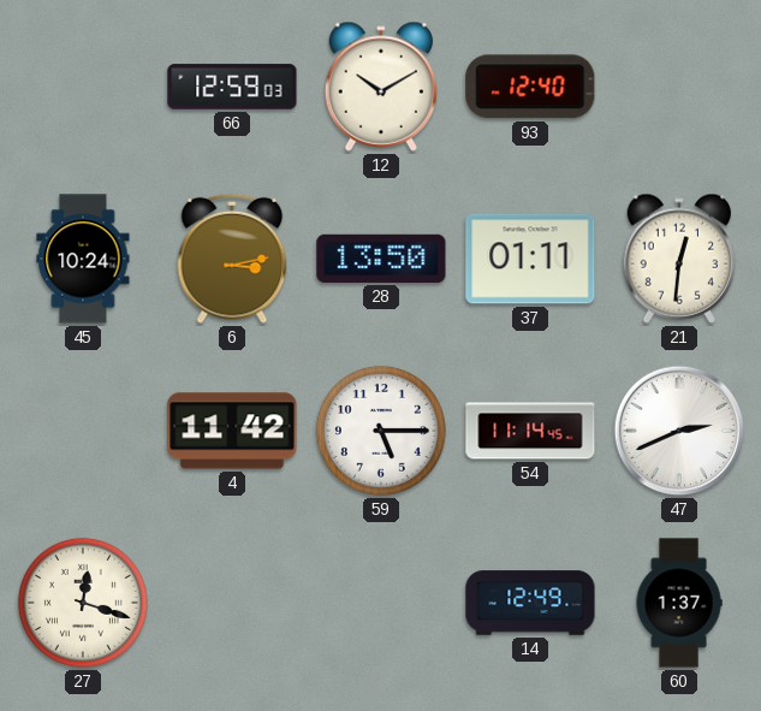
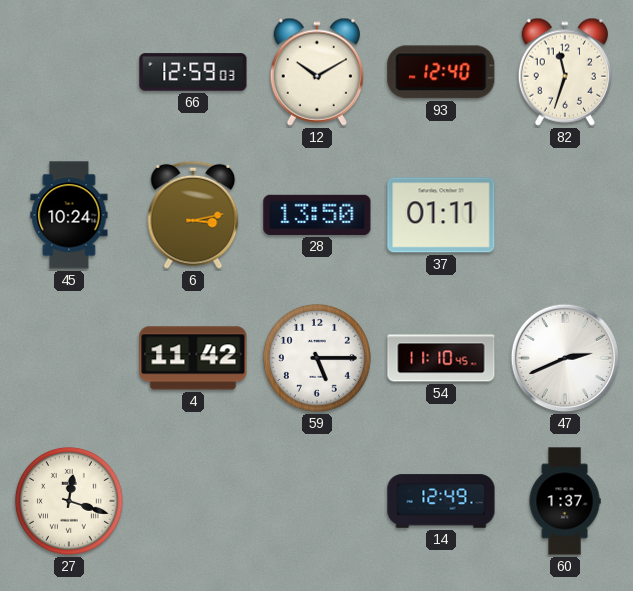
82: none -> 11:33 (564, 72)
21: 12:31 -> none (678, 259)
54: 11:14 -> 11:10 (441, 358)
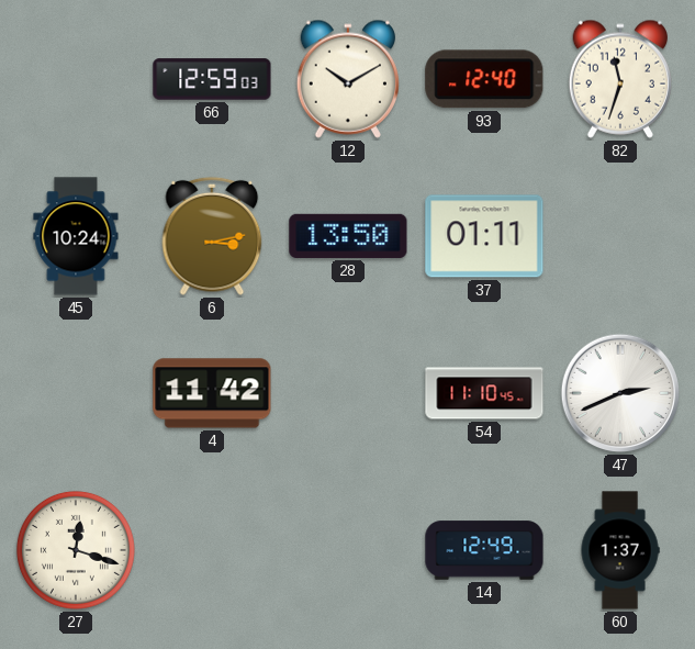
59: 5:15 -> none (317, 358)
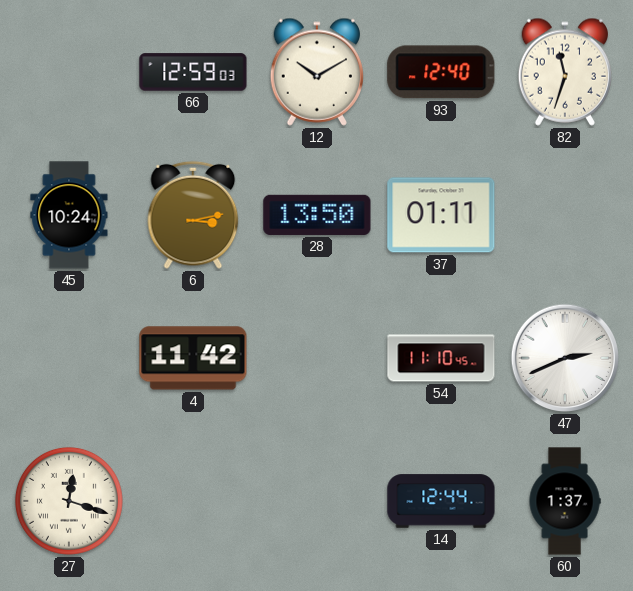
14: 12:49 -> 12:44 (441, 501)
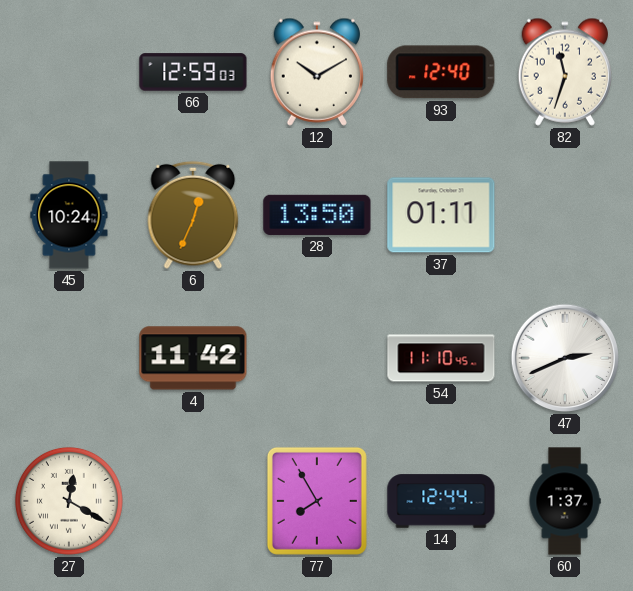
6: 3:13 -> 12:34 (193, 215)
27: 12:18 -> 12:20 (69, 501)
77: none -> 7:55 (317, 501)
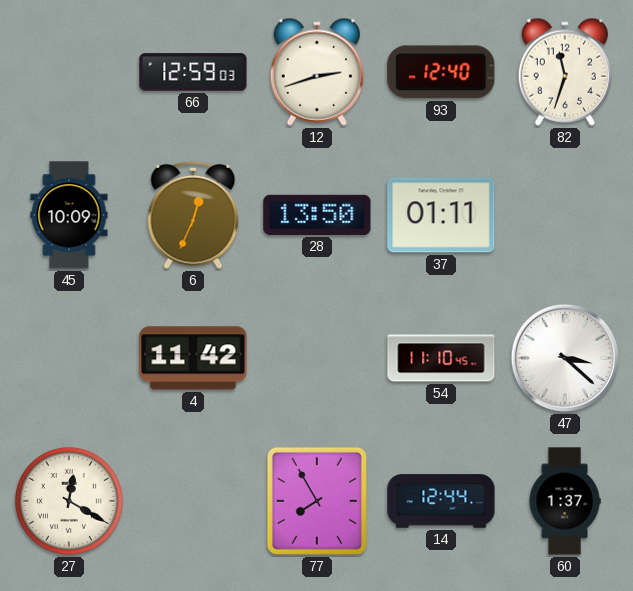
12: 10:10 -> 2:42 (316, 72)
45: 10:24 -> 10:09 (69, 215)
47: 2:41 -> 3:22 (565, 358)
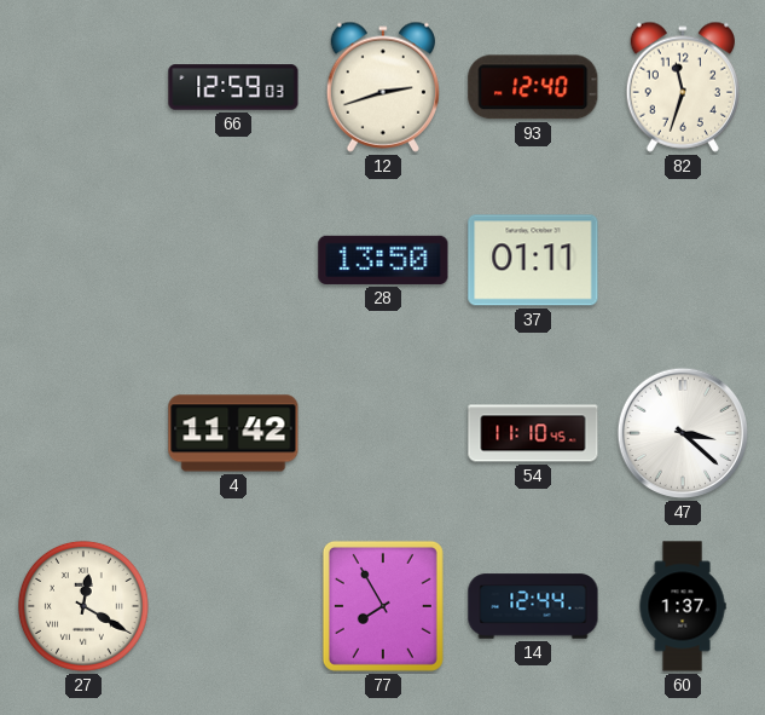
45: 10:09 -> none (69, 215)
6: 12:34 -> none (193, 215)
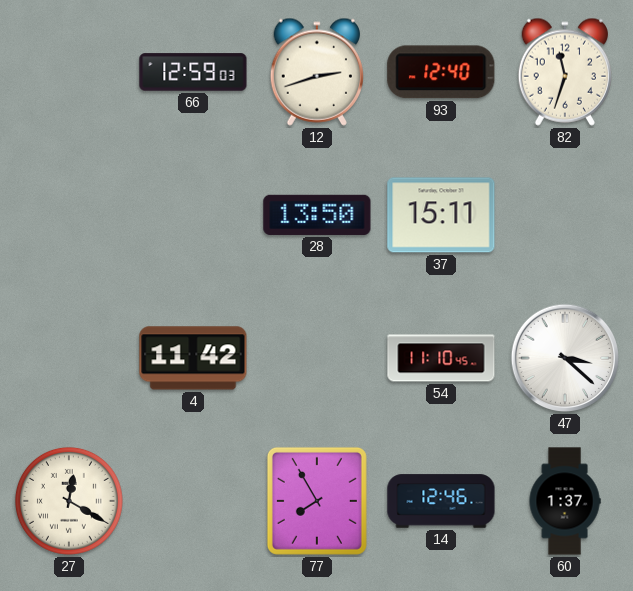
37: 01:11 -> 15:11 (441, 215)
14: 12:44 -> 12:46 (441, 501)
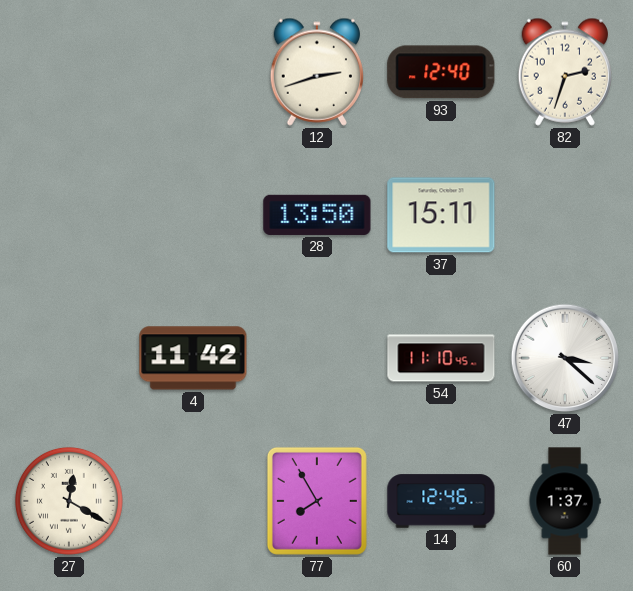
66: 12:59 -> none (193, 72)
82: 11:33 -> 2:33 (564, 72)
